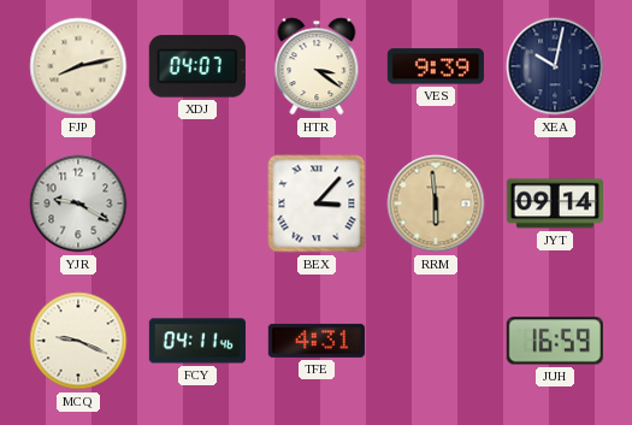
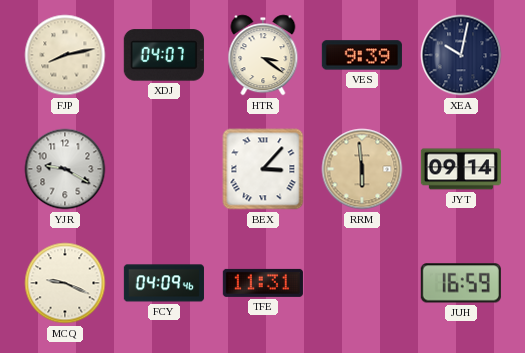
FCY: 04:11 -> 04:09 (164, 283)
TFE: 4:31 -> 11:31 (263, 283)
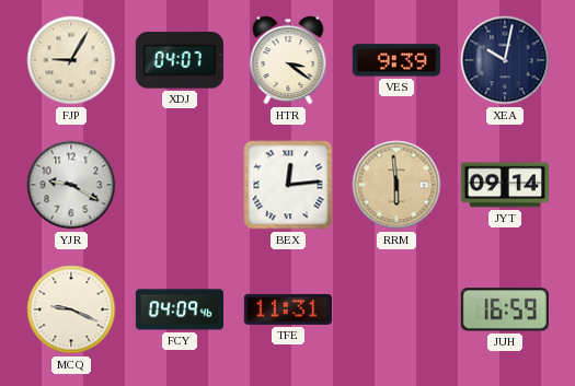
FJP: 8:13 -> 9:05 (71, 60)
BEX: 3:07 -> 12:14 (288, 185)
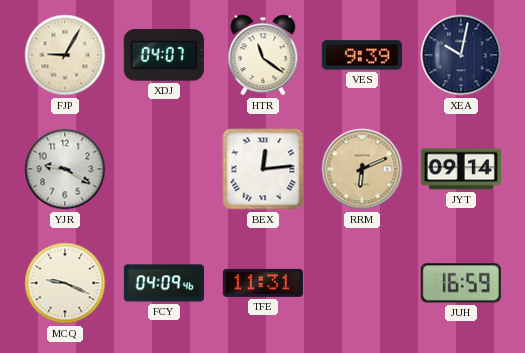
HTR: 3:21 -> 11:21 (263, 55)
RRM: 5:59 -> 6:11 (362, 169)
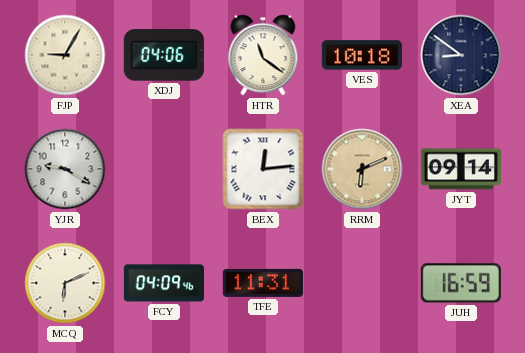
XDJ: 04:07 -> 04:06 (164, 55)
VES: 9:39 -> 10:18 (362, 55)
XEA: 10:02 -> 8:51 (461, 55)
MCQ: 9:19 -> 6:11 (65, 283)
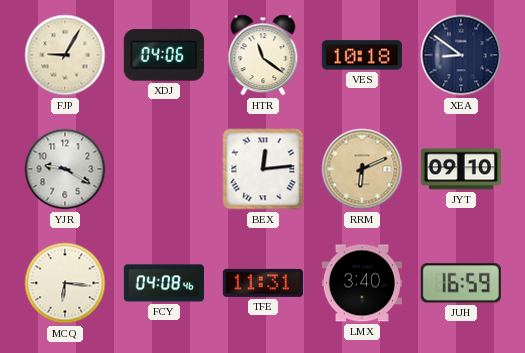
JYT: 09:14 -> 09:10 (460, 169)
MCQ: 6:11 -> 6:16 (65, 283)
FCY: 04:09 -> 04:08 (164, 283)
LMX: none -> 3:40 (362, 283)
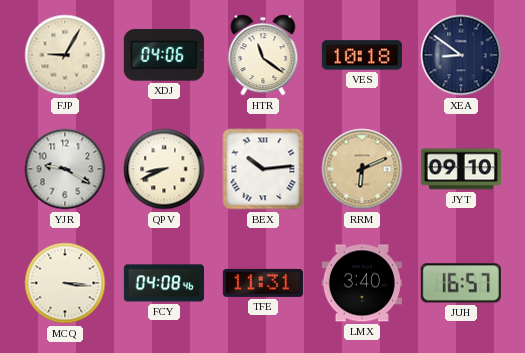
QPV: none -> 8:41 (164, 169)
BEX: 12:14 -> 10:14 (263, 169)
MCQ: 6:16 -> 3:16 (65, 283)
JUH: 16:59 -> 16:57 (461, 283)
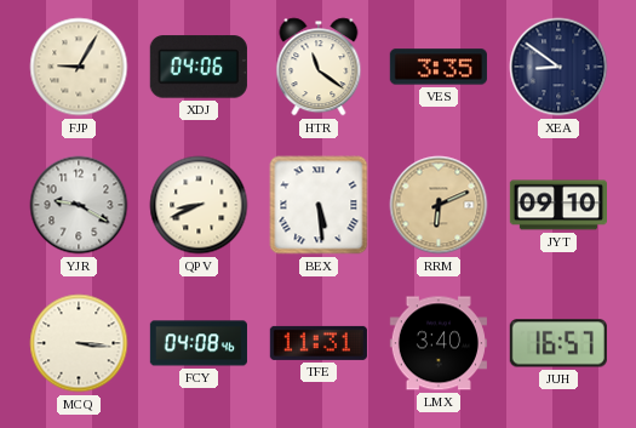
VES: 10:18 -> 3:35 (439, 67)
BEX: 10:14 -> 5:29 (319, 205)
